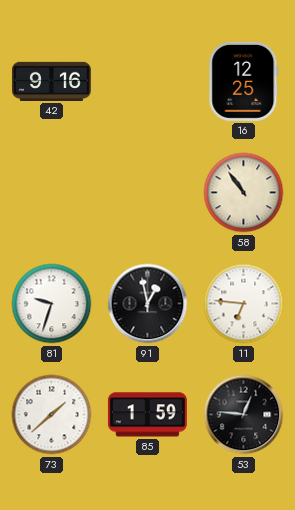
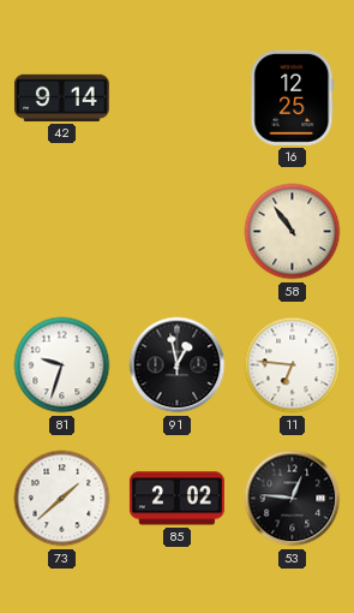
42: 9:16 -> 9:14 (61, 97)
85: 1:59 -> 2:02 (176, 499)
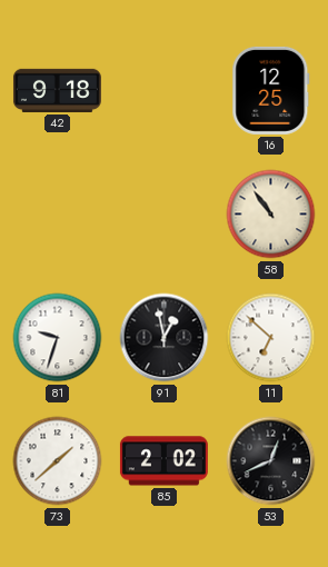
42: 9:14 -> 9:18 (57, 90)
11: 6:46 -> 6:52 (271, 338)
53: 12:46 -> 12:41 (271, 461)
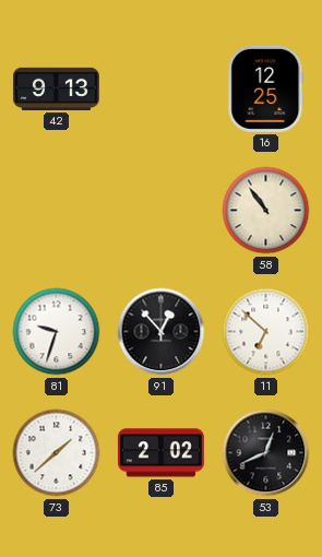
42: 9:18 -> 9:13 (56, 88)
91: 12:58 -> 12:53 (162, 332)
